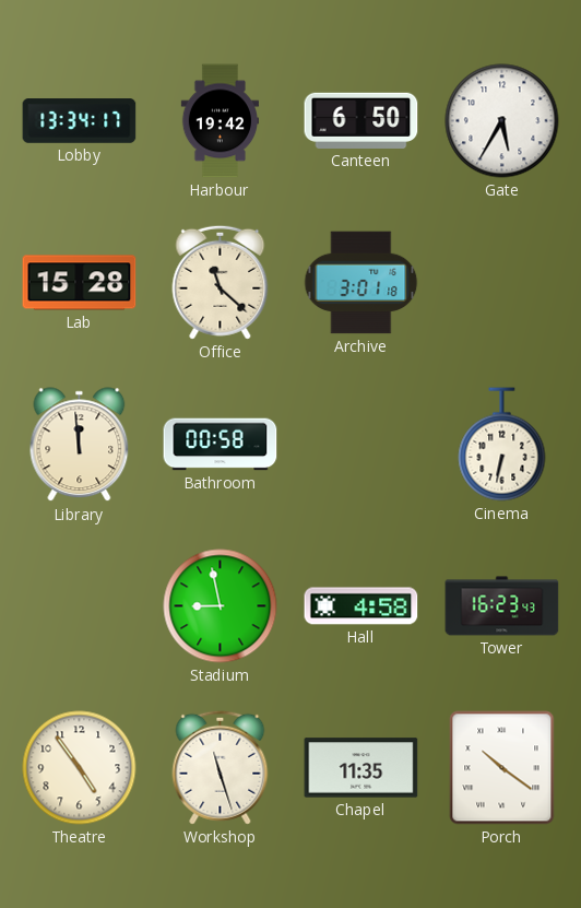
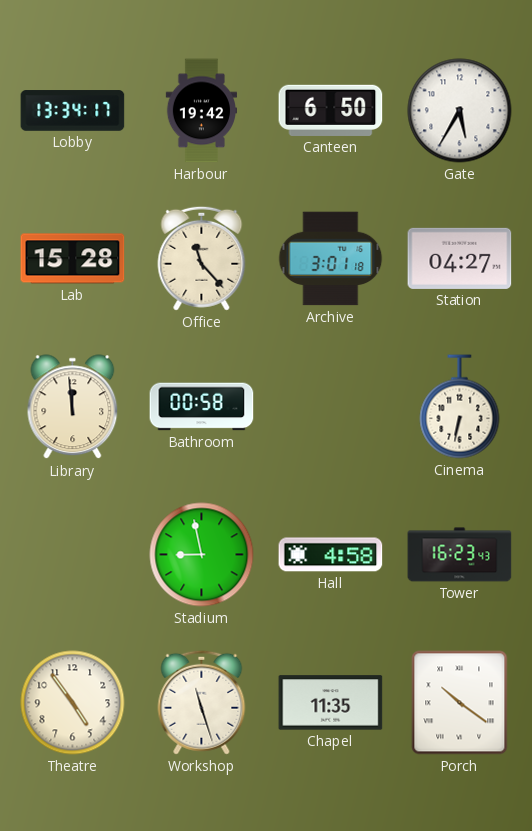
Office: 11:22 -> 11:23 (202, 258)
Station: none -> 04:27 (460, 258)
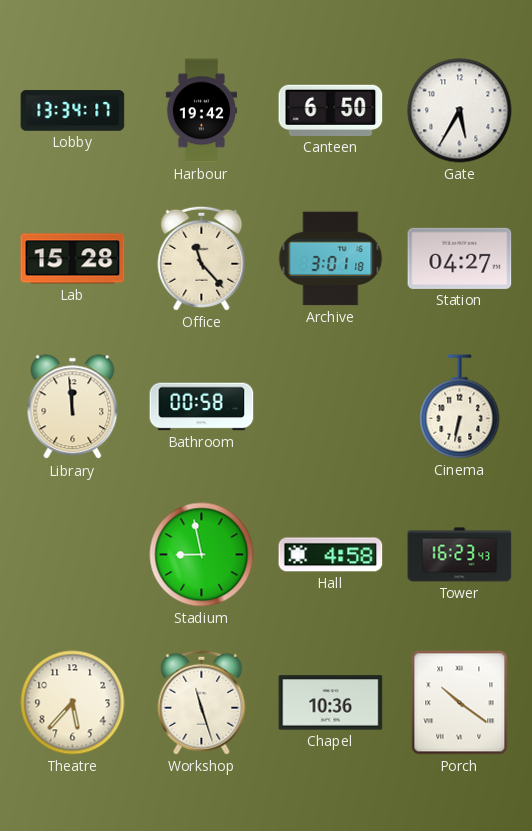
Theatre: 4:54 -> 5:37 (73, 703)
Chapel: 11:35 -> 10:36 (331, 703)
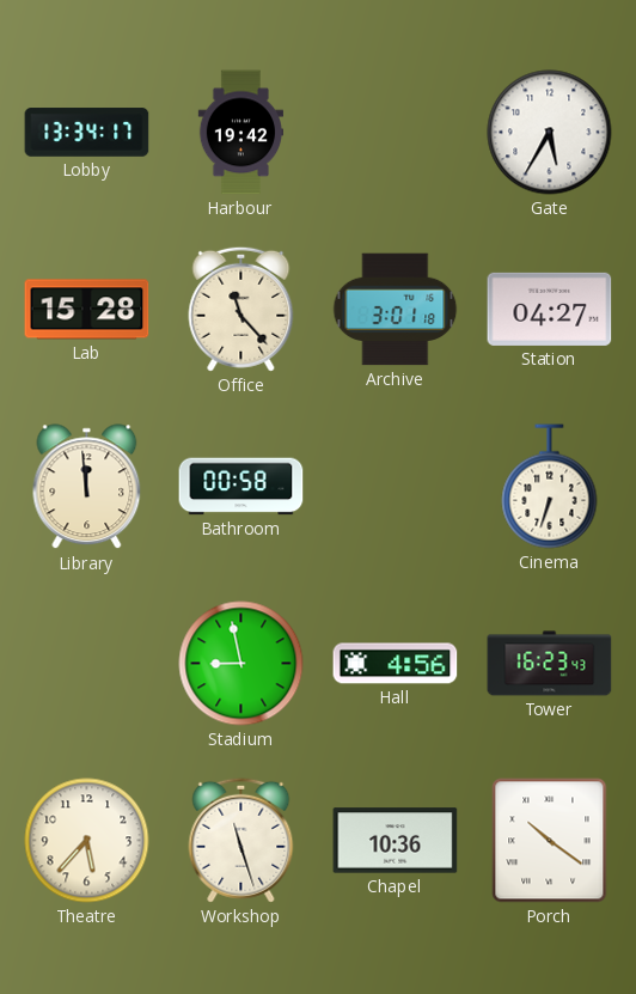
Canteen: 6:50 -> none (331, 110)
Cinema: 6:32 -> 6:33 (550, 487)
Hall: 4:58 -> 4:56 (396, 664)
